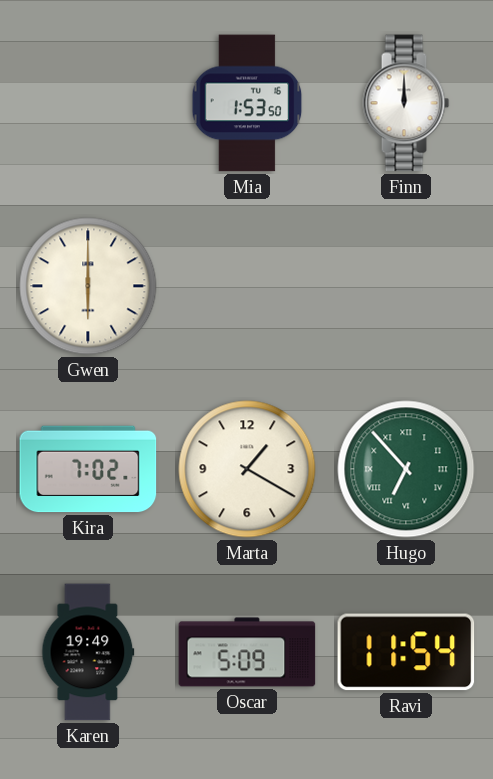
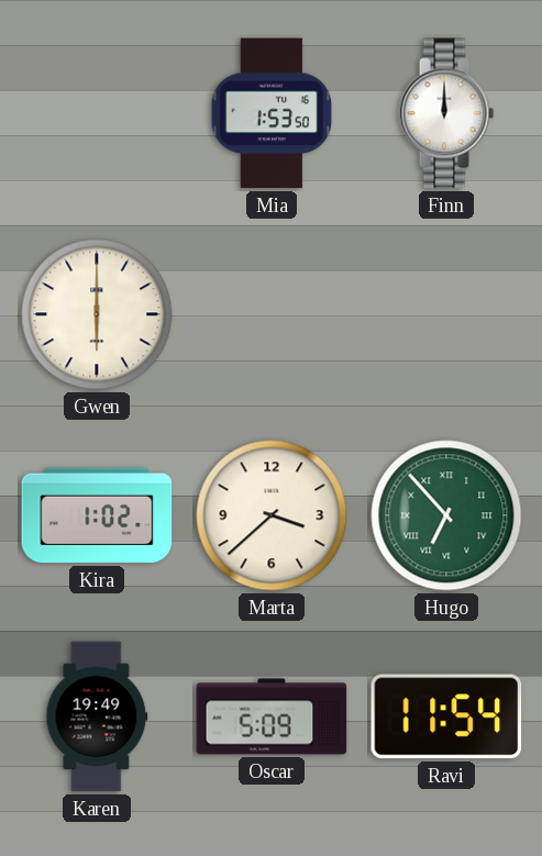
Kira: 7:02 -> 1:02 (97, 515)
Marta: 1:20 -> 3:38 (272, 515)
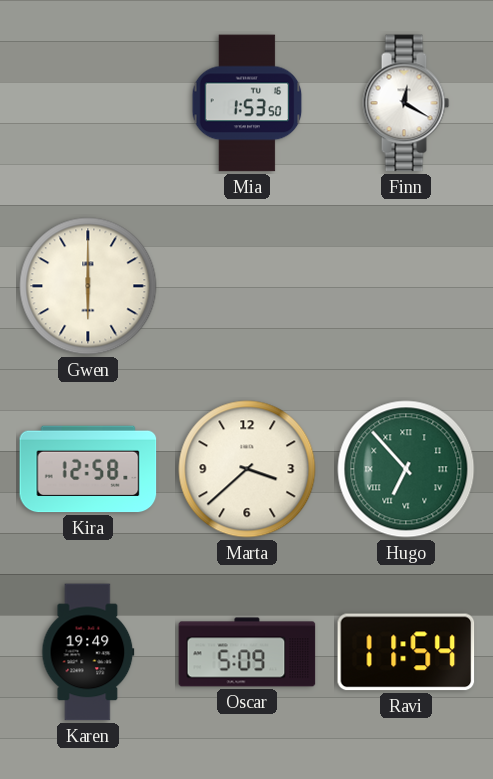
Finn: 12:00 -> 12:20 (406, 103)
Kira: 1:02 -> 12:58 (88, 469)
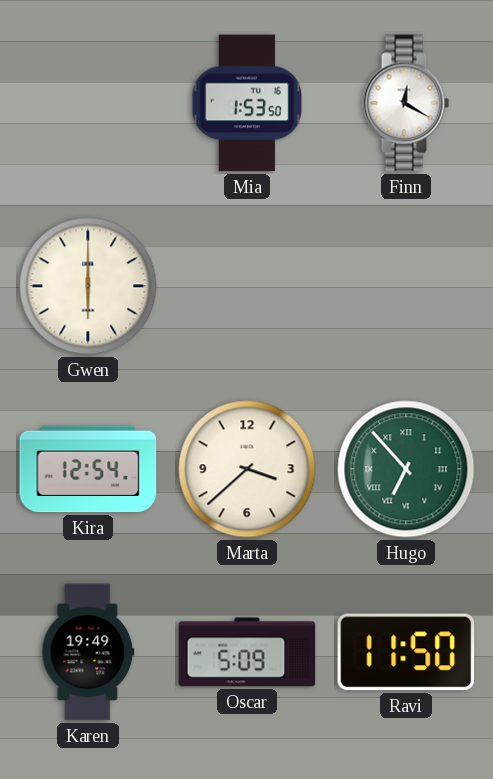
Kira: 12:58 -> 12:54 (88, 469)
Ravi: 11:54 -> 11:50 (406, 652)
